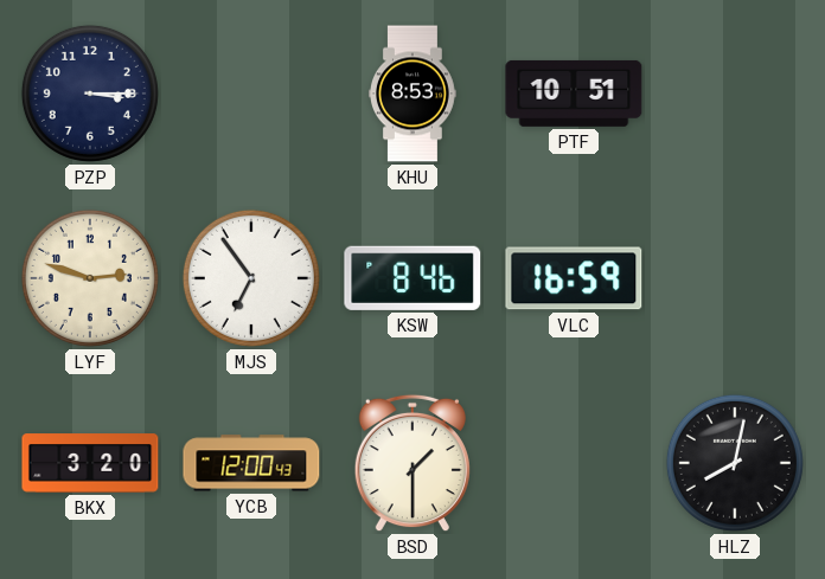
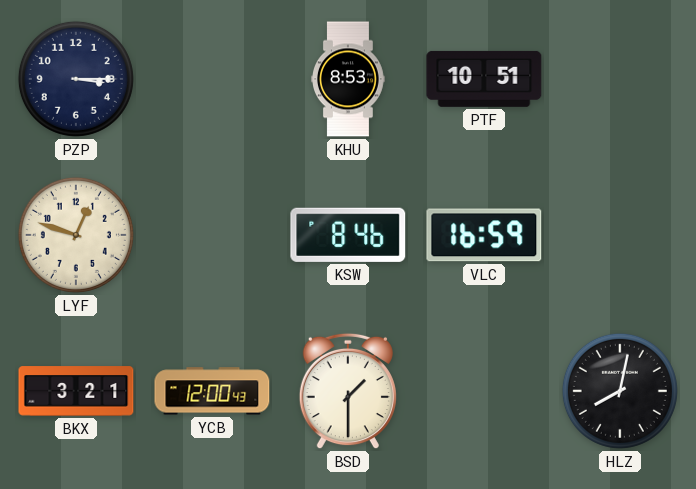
LYF: 2:48 -> 12:48 (76, 235)
MJS: 6:54 -> none (251, 278)
BKX: 3:20 -> 3:21 (76, 391)
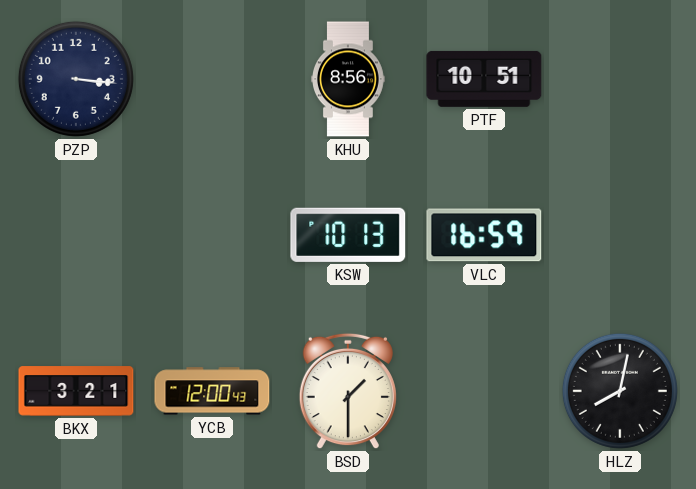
PZP: 3:15 -> 3:16 (76, 79)
KHU: 8:53 -> 8:56 (349, 79)
LYF: 12:48 -> none (76, 235)
KSW: 8:46 -> 10:13 (348, 235)
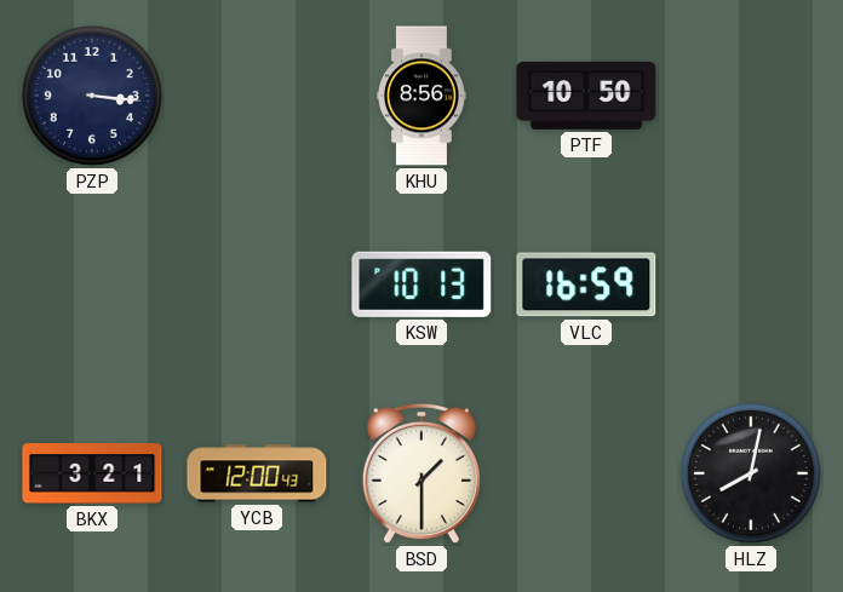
PTF: 10:51 -> 10:50 (586, 96)
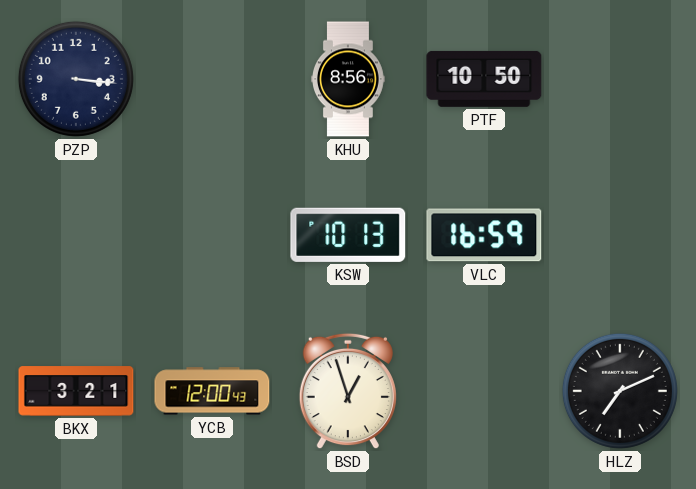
BSD: 1:30 -> 12:57 (348, 391)
HLZ: 8:02 -> 7:11 (620, 391)
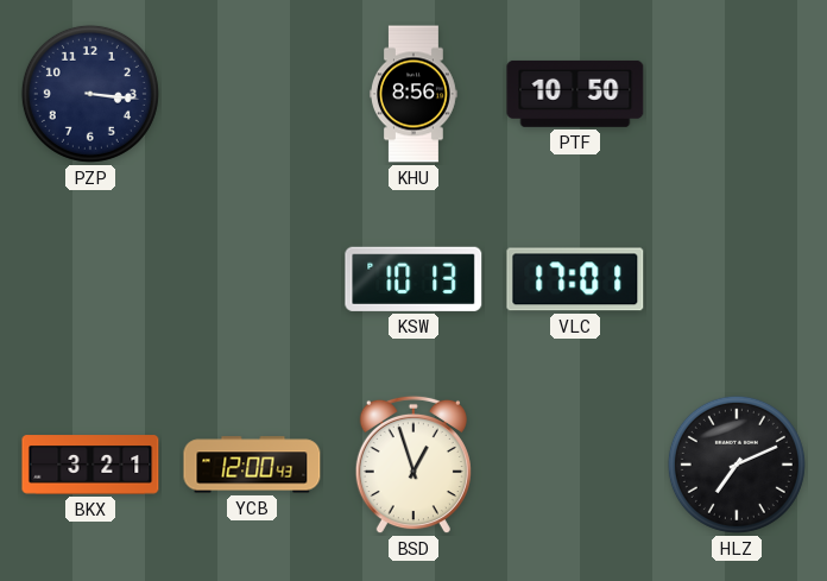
VLC: 16:59 -> 17:01 (575, 279)
